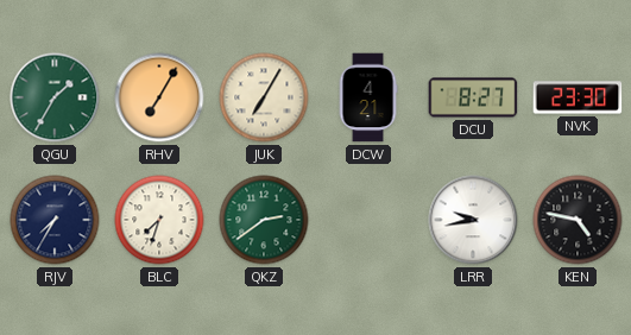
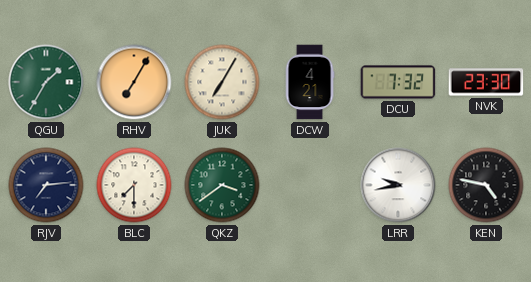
DCU: 8:27 -> 7:32 (398, 82)
RJV: 7:35 -> 7:14 (46, 185)
BLC: 7:33 -> 7:30 (134, 185)
QKZ: 2:39 -> 3:39 (222, 185)
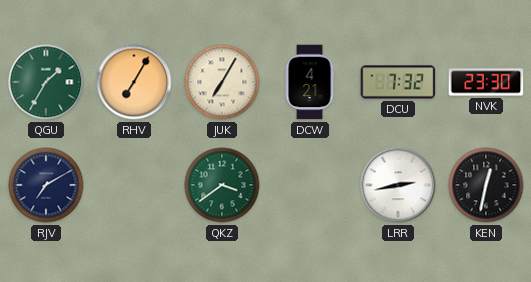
RJV: 7:14 -> 7:10 (46, 185)
BLC: 7:30 -> none (134, 185)
LRR: 9:43 -> 2:43 (398, 185)
KEN: 4:47 -> 12:32 (486, 185)
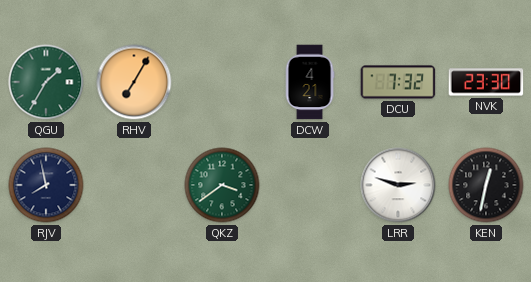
JUK: 7:05 -> none (222, 82)
RJV: 7:10 -> 7:58 (46, 185)
LRR: 2:43 -> 2:48 (398, 185)
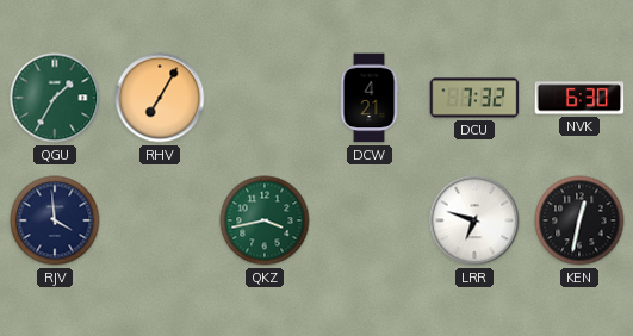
NVK: 23:30 -> 6:30 (579, 98)
RJV: 7:58 -> 3:59 (55, 220)
QKZ: 3:39 -> 3:43 (265, 220)
LRR: 2:48 -> 6:48 (474, 220)
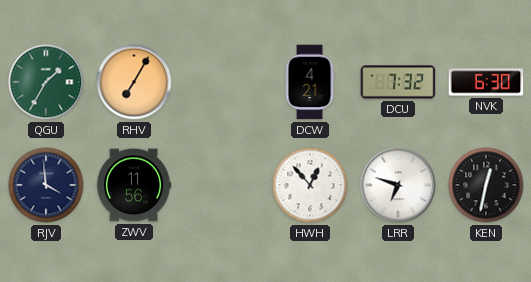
ZWV: none -> 11:56 (134, 185)
QKZ: 3:43 -> none (265, 220)
HWH: none -> 12:53 (310, 185)
